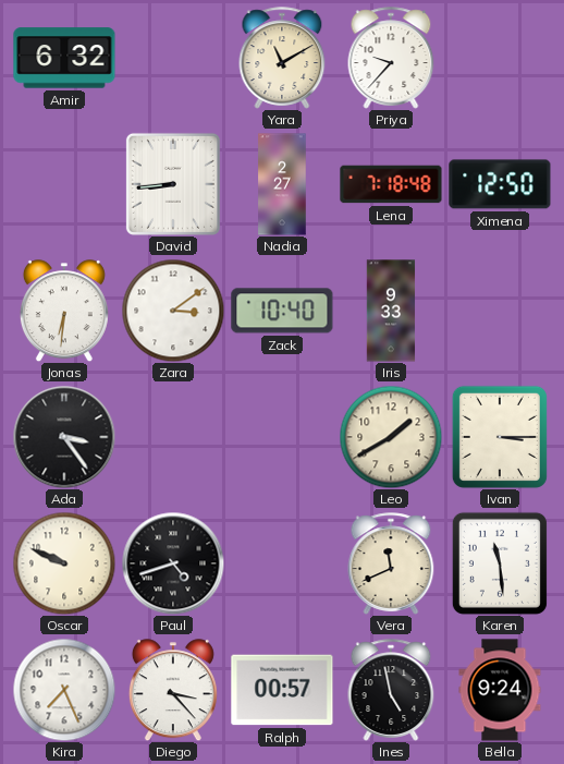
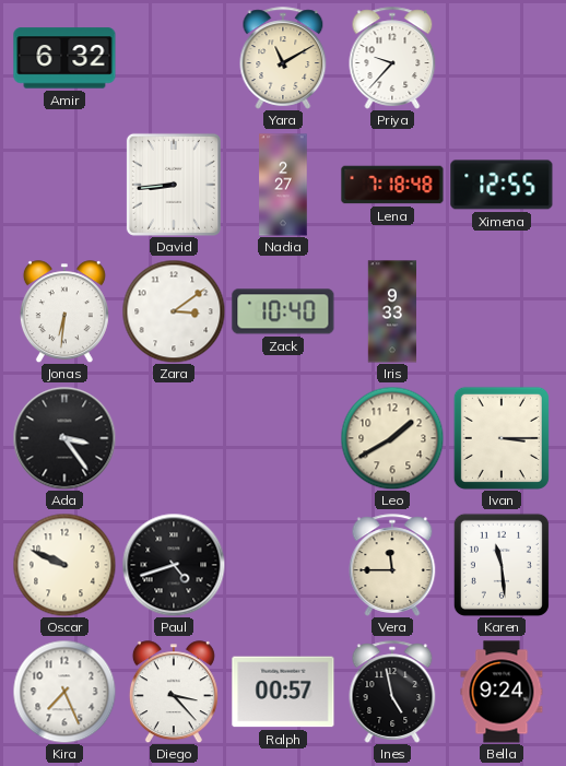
Ximena: 12:50 -> 12:55 (502, 185)
Vera: 11:41 -> 11:45 (392, 565)
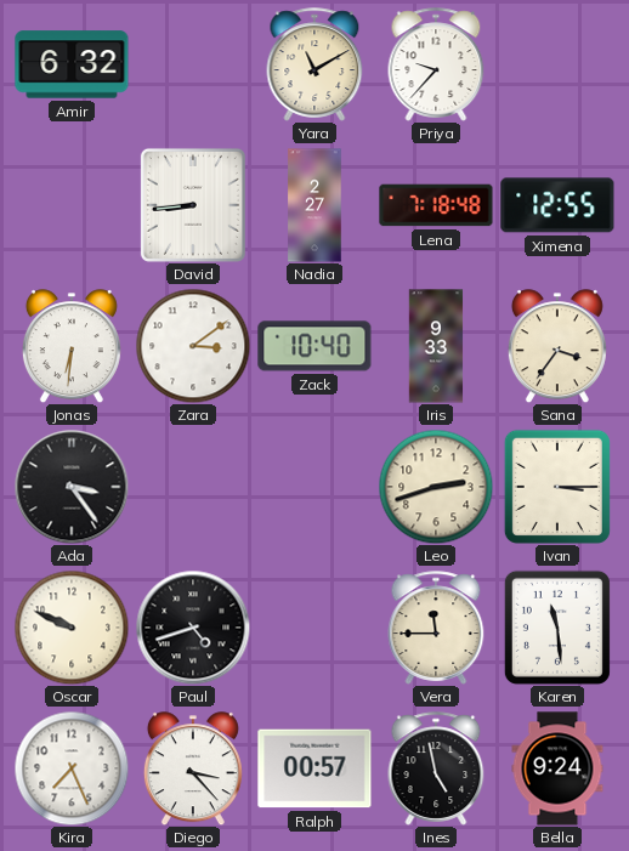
Sana: none -> 3:36 (557, 346)
Leo: 1:40 -> 2:42 (436, 487)
